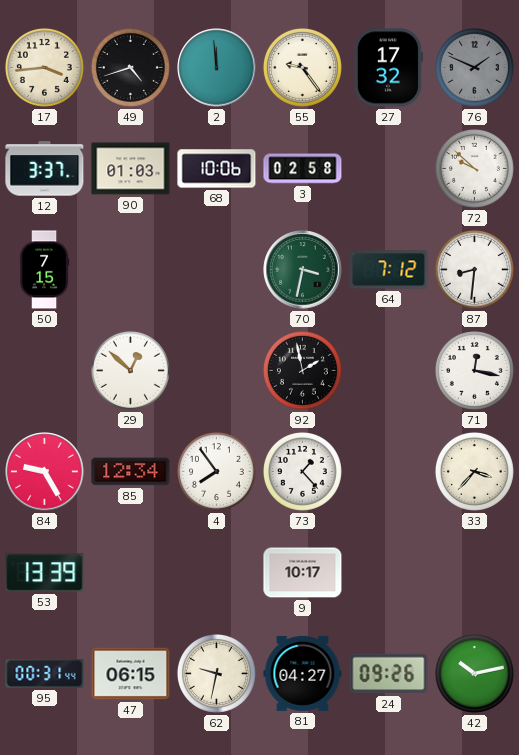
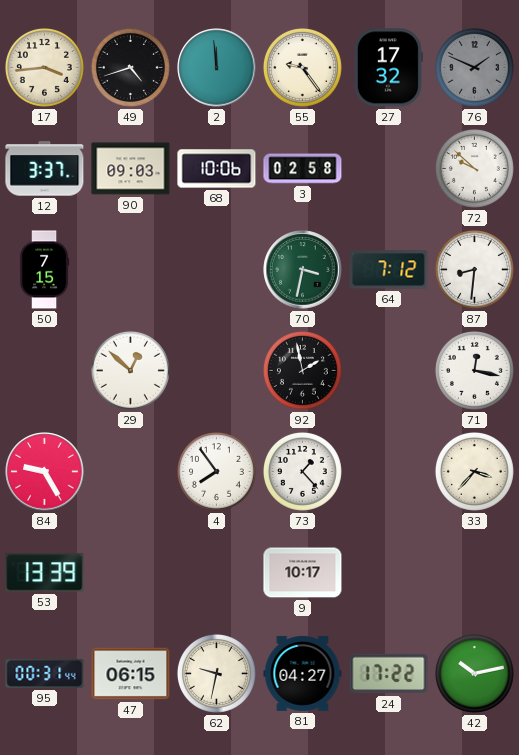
90: 01:03 -> 09:03 (131, 169)
85: 12:34 -> none (131, 472)
24: 09:26 -> 17:22 (389, 674)
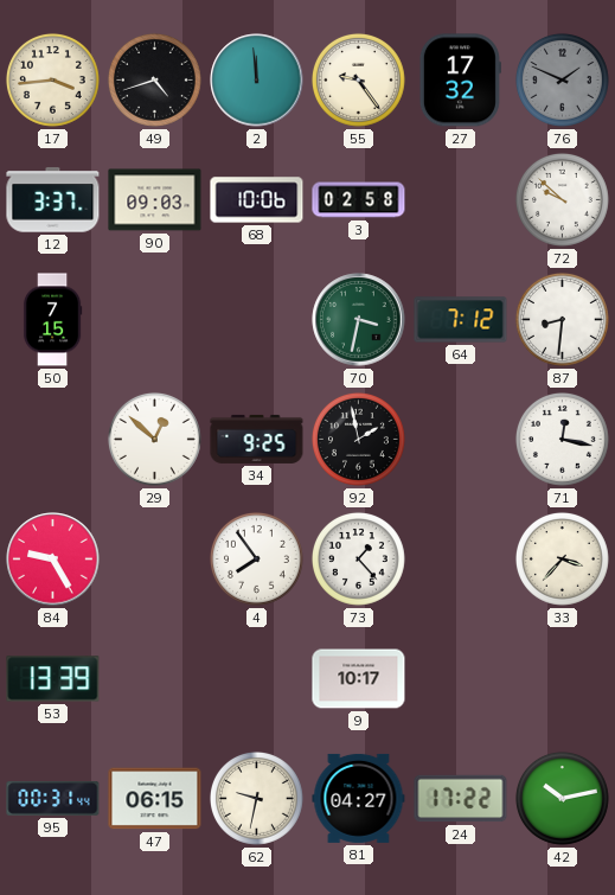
34: none -> 9:25 (257, 439)
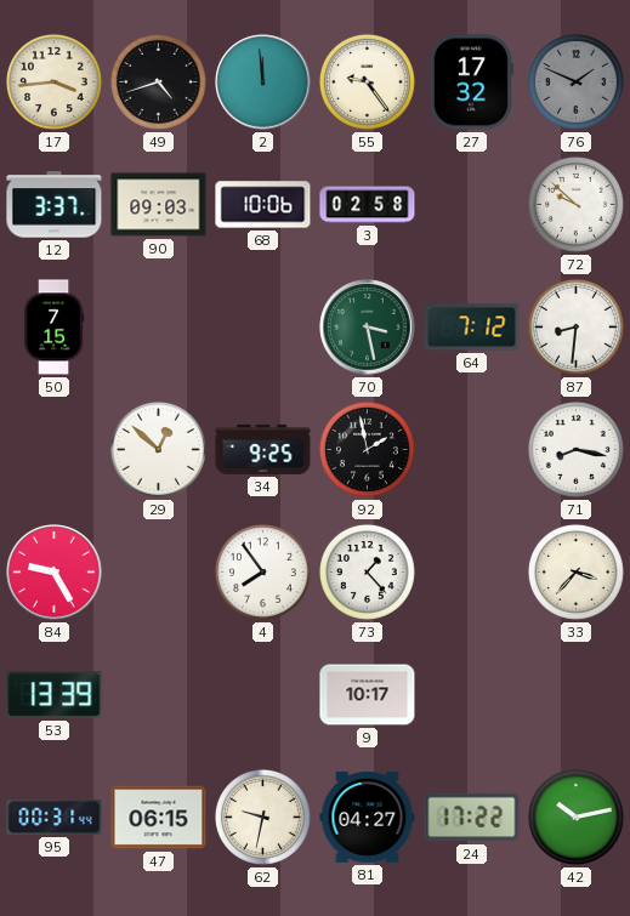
70: 3:32 -> 3:28 (368, 328)
71: 12:17 -> 8:17 (575, 449)
